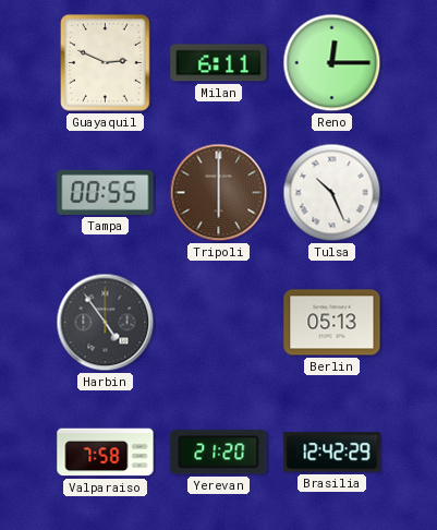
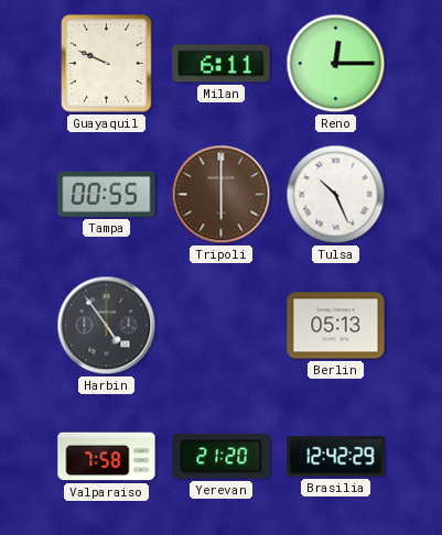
Guayaquil: 2:49 -> 9:49 (107, 64)
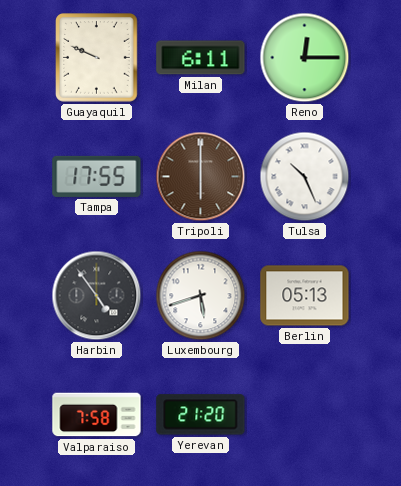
Tampa: 00:55 -> 17:55 (97, 176)
Luxembourg: none -> 5:42 (201, 296)
Brasilia: 12:42 -> none (336, 457)
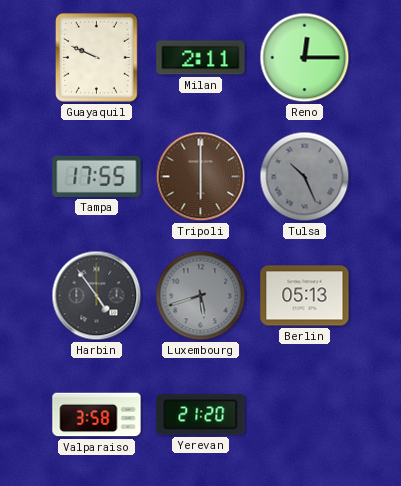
Milan: 6:11 -> 2:11 (201, 58)
Tulsa dial: white -> grey (305, 177)
Luxembourg dial: white -> grey (201, 296)
Valparaiso: 7:58 -> 3:58 (97, 415)
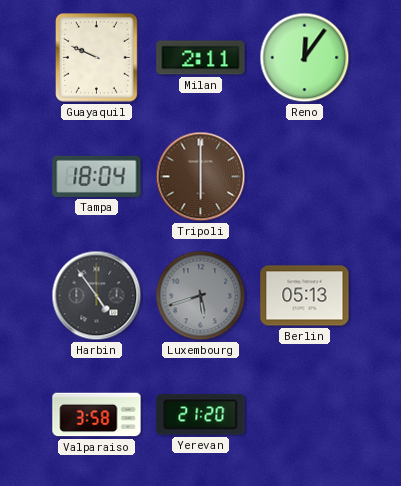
Reno: 12:15 -> 12:06 (305, 58)
Tampa: 17:55 -> 18:04 (97, 176)
Tulsa: 10:26 -> none (305, 177)
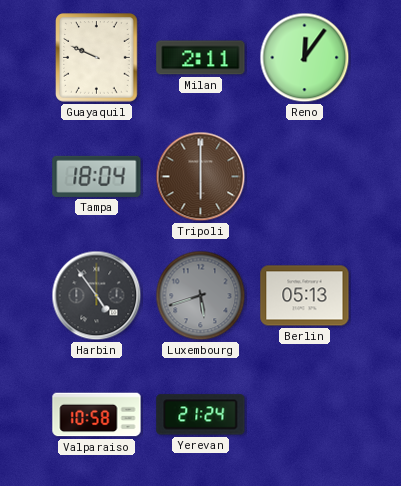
Valparaiso: 3:58 -> 10:58 (97, 415)
Yerevan: 21:20 -> 21:24 (201, 415)
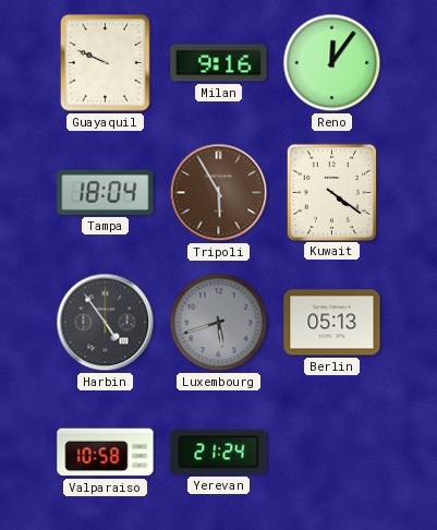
Milan: 2:11 -> 9:16 (219, 63)
Tripoli: 6:00 -> 5:55 (219, 193)
Kuwait: none -> 4:21 (331, 192)
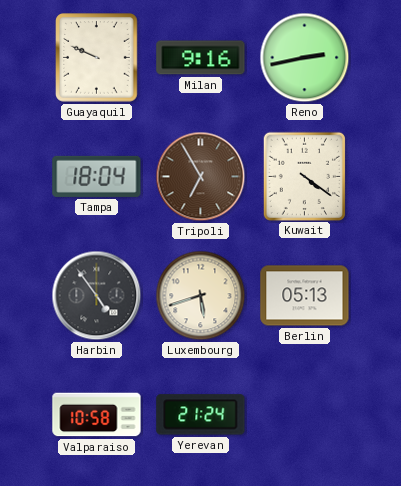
Reno: 12:06 -> 2:43 (305, 58)
Tripoli: 5:55 -> 6:55 (201, 177)
Luxembourg dial: grey -> cream (201, 296)
